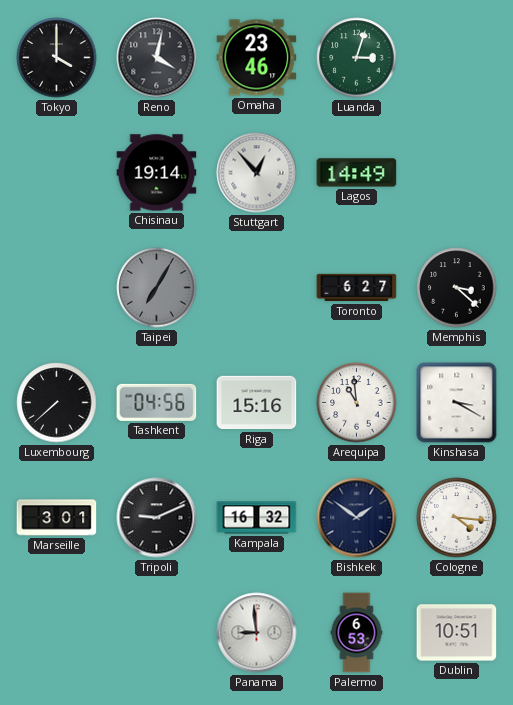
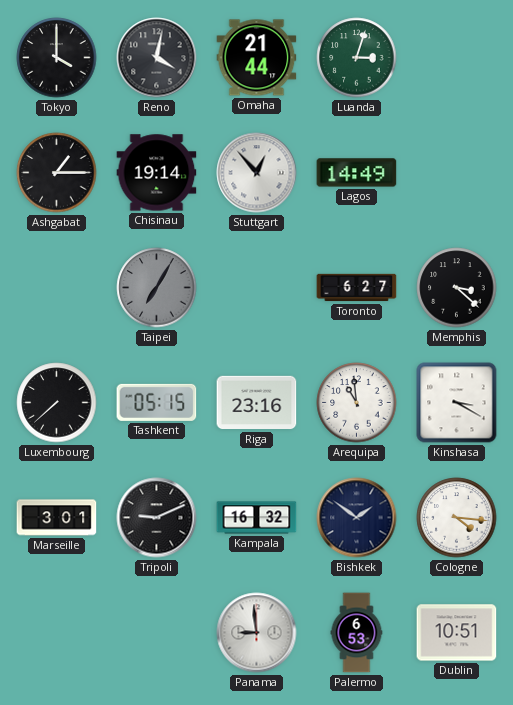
Omaha: 23:46 -> 21:44 (257, 58)
Ashgabat: none -> 1:15 (57, 173)
Tashkent: 04:56 -> 05:15 (157, 402)
Riga: 15:16 -> 23:16 (257, 403)
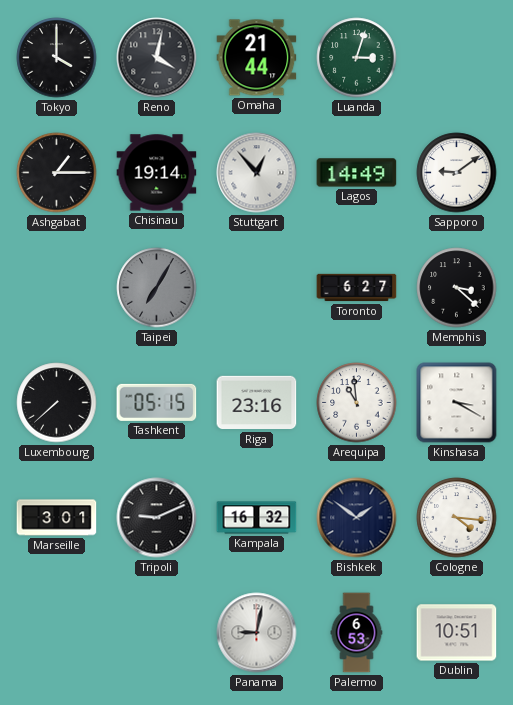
Sapporo: none -> 9:09 (457, 173)
Panama: 8:59 -> 9:02 (257, 633)
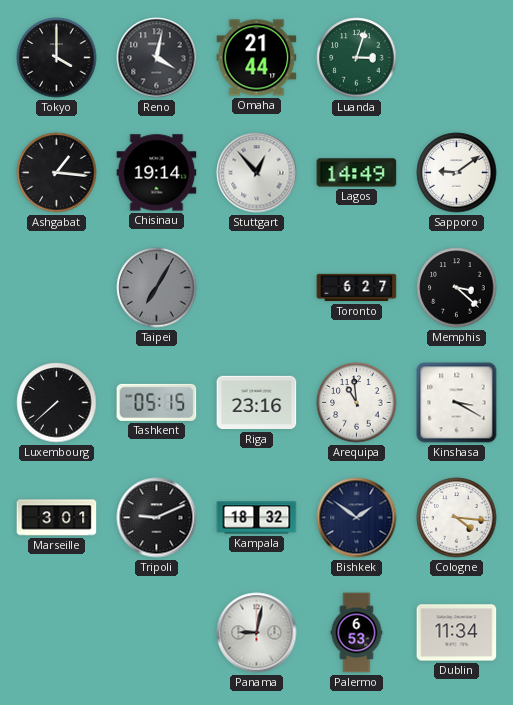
Ashgabat: 1:15 -> 1:16 (57, 173)
Kampala: 16:32 -> 18:32 (257, 518)
Dublin: 10:51 -> 11:34 (457, 633)
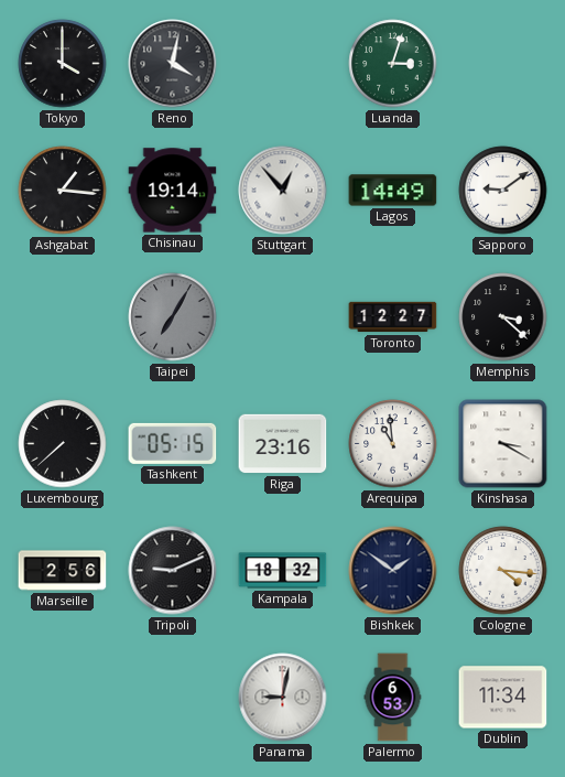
Omaha: 21:44 -> none (257, 58)
Toronto: 6:27 -> 12:27 (393, 317)
Marseille: 3:01 -> 2:56 (63, 571)
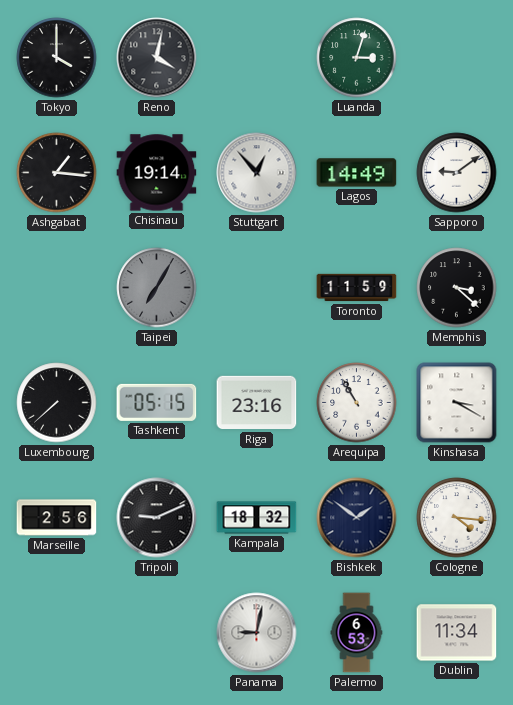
Toronto: 12:27 -> 11:59 (357, 288)
Arequipa: 10:59 -> 10:55 (357, 403)
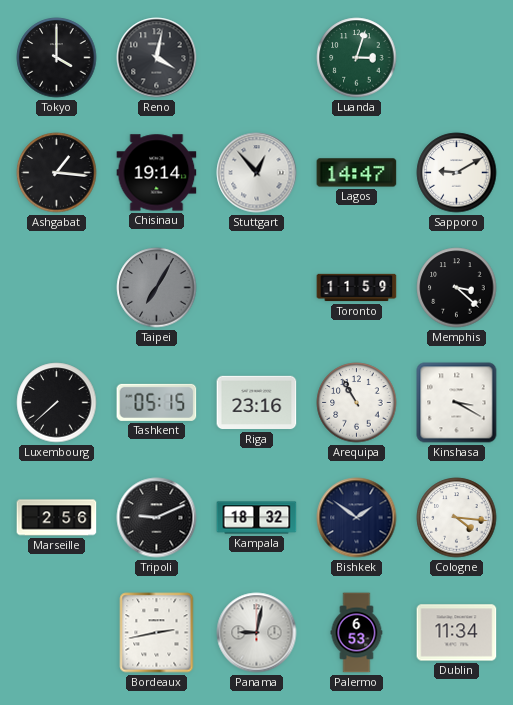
Lagos: 14:49 -> 14:47 (357, 173)
Sapporo: 9:09 -> 9:10 (457, 173)
Bordeaux: none -> 2:43 (157, 633)
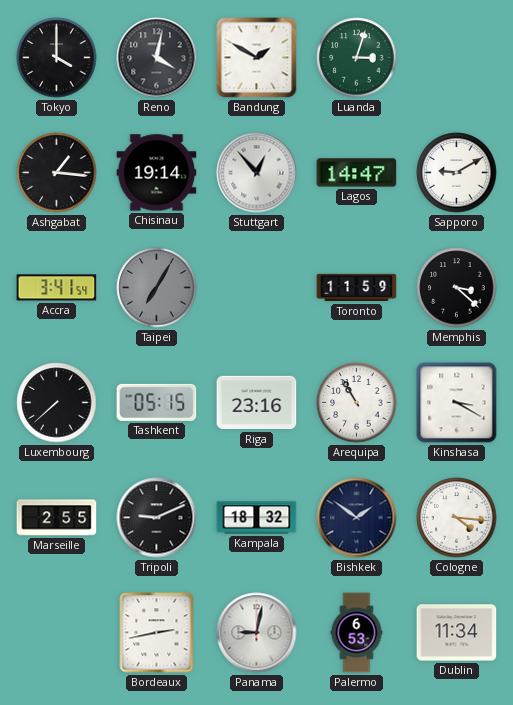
Bandung: none -> 1:50 (257, 58)
Accra: none -> 3:41 (57, 288)
Marseille: 2:56 -> 2:55 (57, 518)
